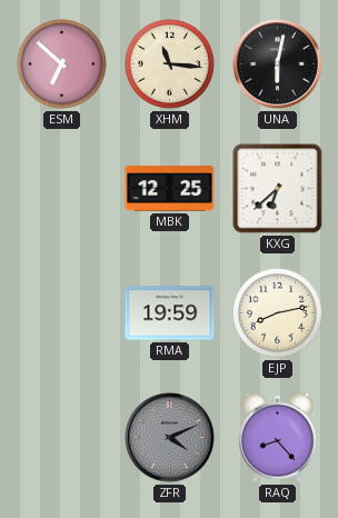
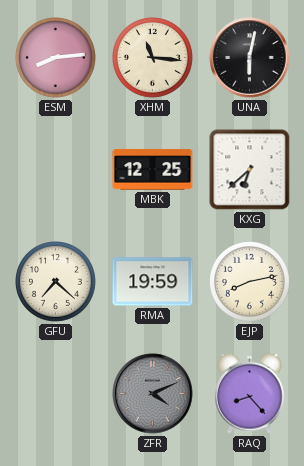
ESM: 6:52 -> 8:14 (56, 58)
GFU: none -> 7:22 (56, 282)
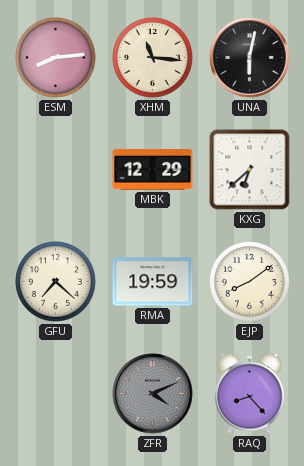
MBK: 12:25 -> 12:29 (153, 170)
EJP: 8:13 -> 8:09 (250, 282)
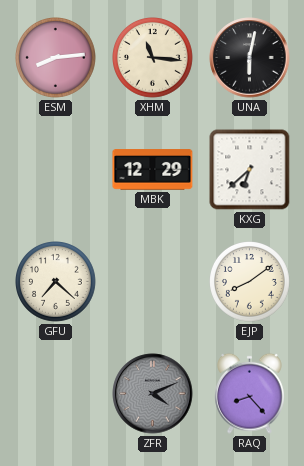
RMA: 19:59 -> none (153, 282)
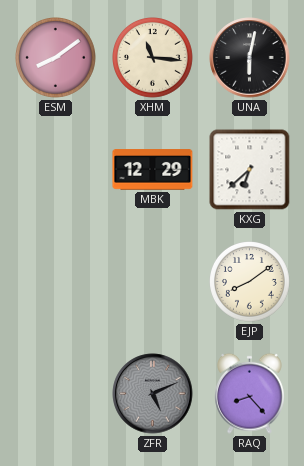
ESM: 8:14 -> 8:09 (56, 58)
GFU: 7:22 -> none (56, 282)
ZFR: 4:11 -> 5:11 (153, 394)
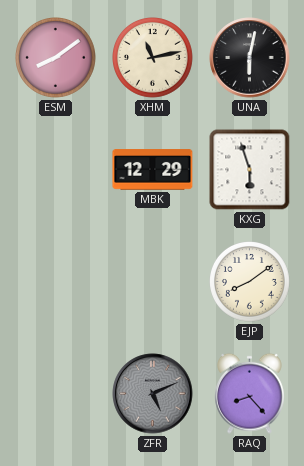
XHM: 11:16 -> 11:13 (153, 58)
KXG: 6:38 -> 5:57 (250, 170)
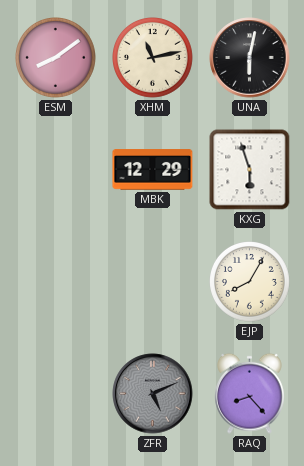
EJP: 8:09 -> 8:05 (250, 282)
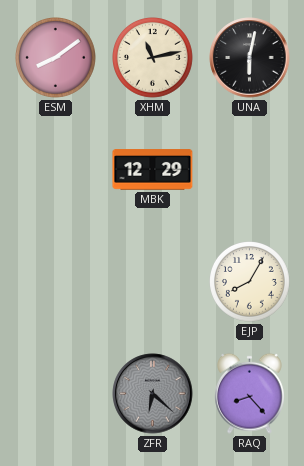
KXG: 5:57 -> none (250, 170)
ZFR: 5:11 -> 6:22 (153, 394)
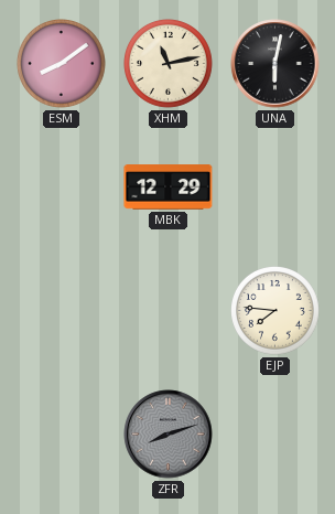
EJP: 8:05 -> 7:46 (275, 311)
ZFR: 6:22 -> 8:12 (169, 435)
RAQ: 8:23 -> none (250, 393)
